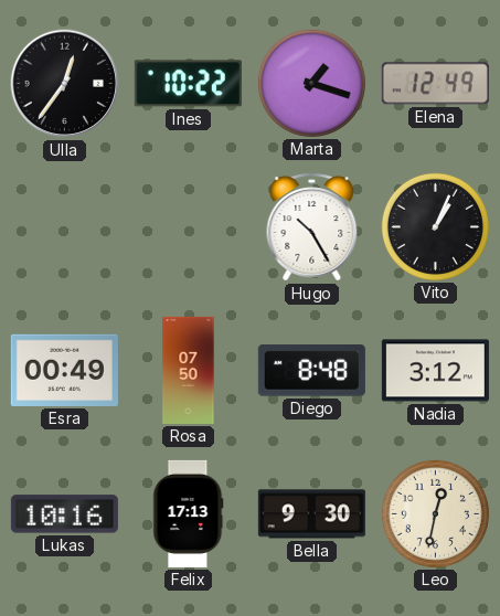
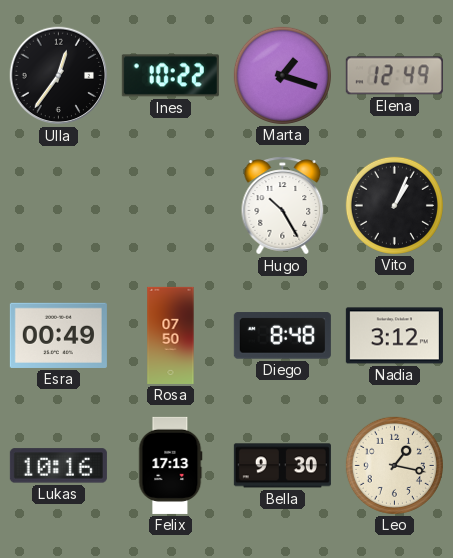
Leo: 12:32 -> 1:17 (394, 465)
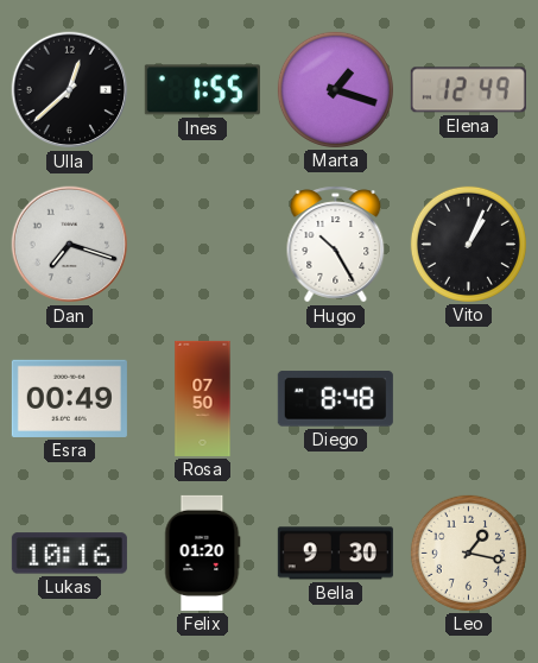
Ulla: 12:36 -> 12:38 (70, 90)
Ines: 10:22 -> 1:55 (202, 90)
Dan: none -> 7:18 (70, 245)
Nadia: 3:12 -> none (394, 336)
Felix: 17:13 -> 01:20 (203, 552)
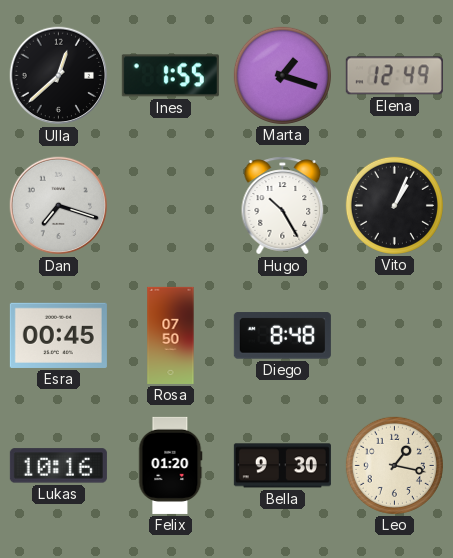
Esra: 00:49 -> 00:45 (58, 335)
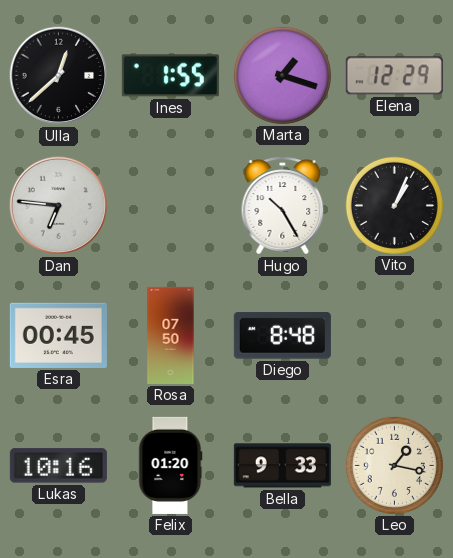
Elena: 12:49 -> 12:29 (394, 76)
Dan: 7:18 -> 6:46 (59, 206)
Bella: 9:30 -> 9:33 (282, 466)
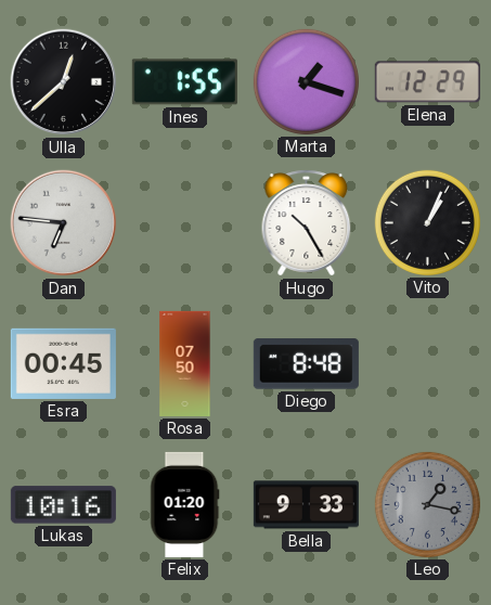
Leo dial: cream -> grey (427, 504)
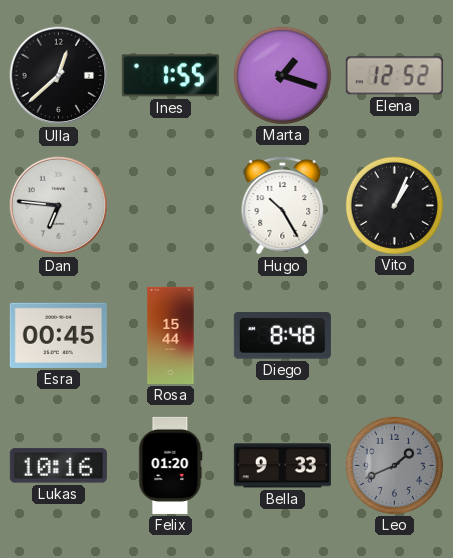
Elena: 12:29 -> 12:52 (394, 76)
Rosa: 07:50 -> 15:44 (171, 335)
Leo: 1:17 -> 1:41 (394, 465)
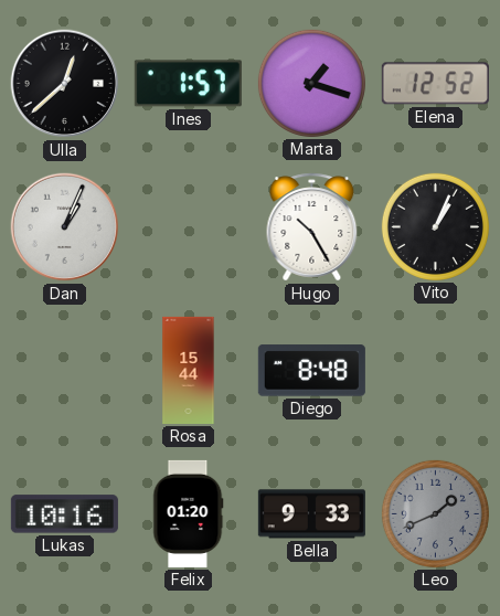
Ines: 1:55 -> 1:57 (188, 84)
Dan: 6:46 -> 1:04 (65, 227)
Esra: 00:45 -> none (58, 335)
